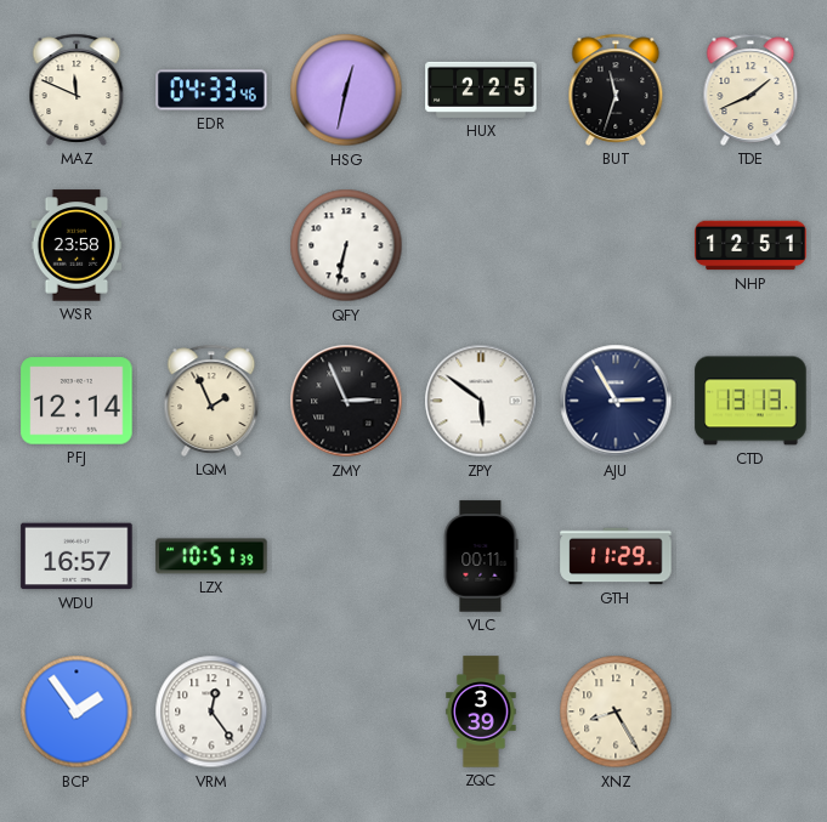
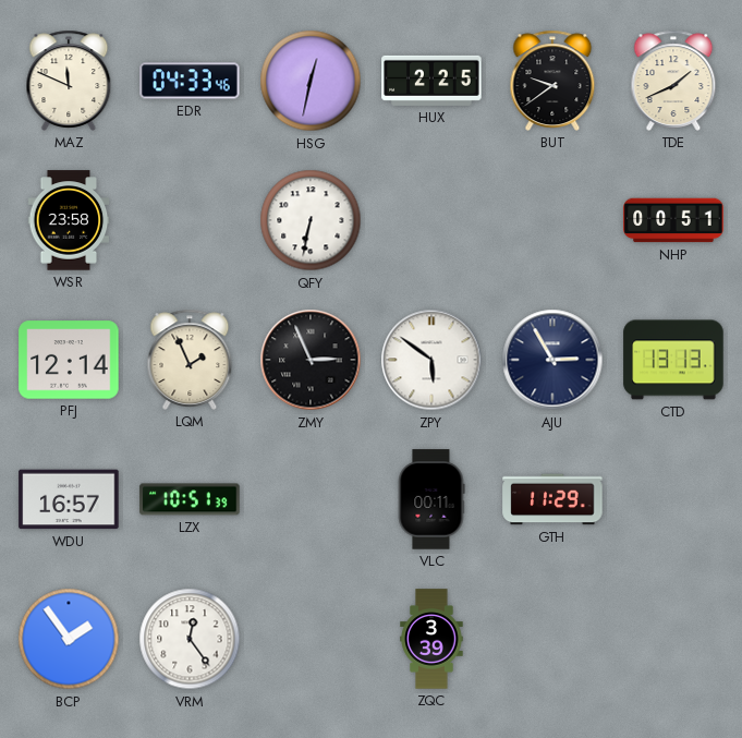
BUT: 11:33 -> 9:39 (552, 81)
NHP: 12:51 -> 00:51 (673, 220)
XNZ: 8:25 -> none (616, 712)
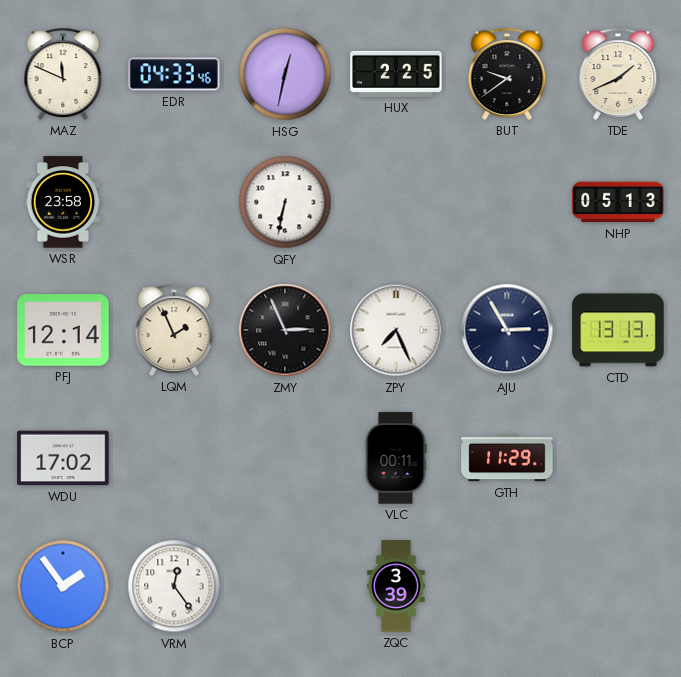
NHP: 00:51 -> 05:13 (618, 202)
ZPY: 5:51 -> 7:26 (396, 330)
WDU: 16:57 -> 17:02 (63, 458)
LZX: 10:51 -> none (190, 499)
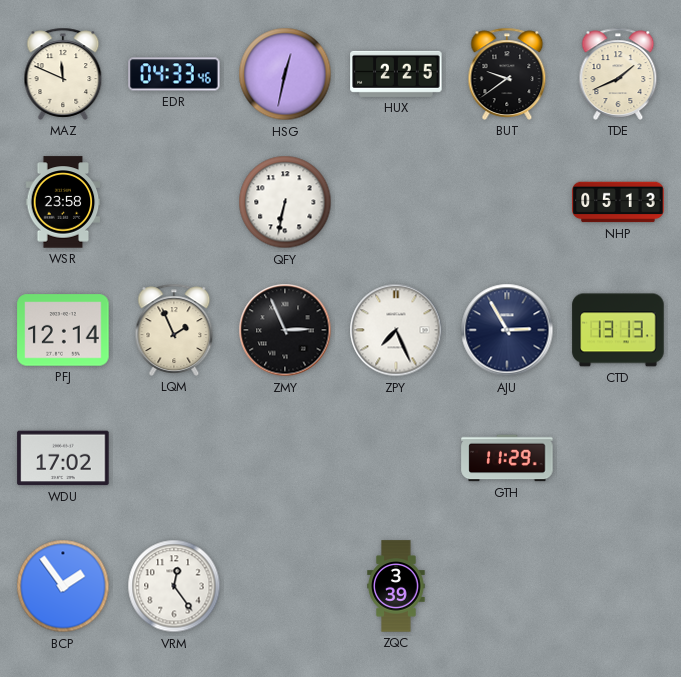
VLC: 00:11 -> none (396, 458)
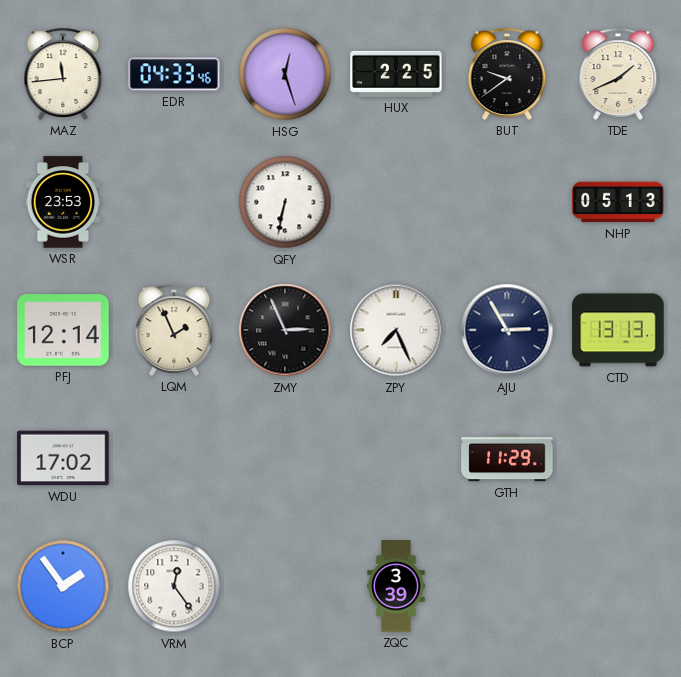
MAZ: 11:49 -> 11:44 (63, 74)
HSG: 12:32 -> 12:27 (285, 74)
WSR: 23:58 -> 23:53 (63, 202)
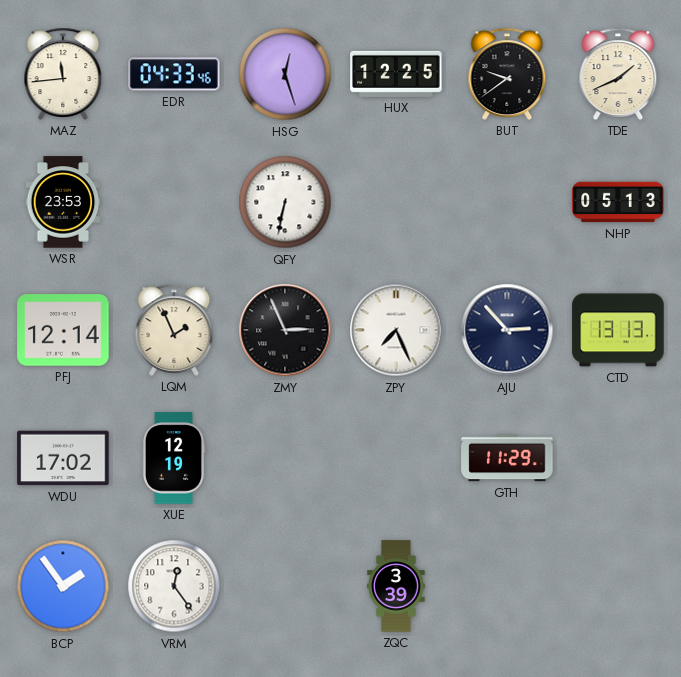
HUX: 2:25 -> 12:25 (396, 74)
AJU: 2:55 -> 2:53 (507, 330)
XUE: none -> 12:19 (174, 458)
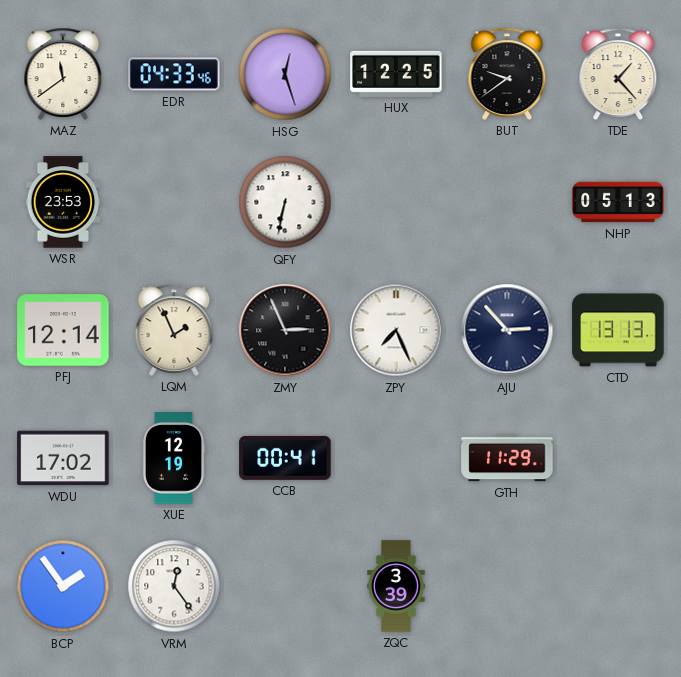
MAZ: 11:44 -> 11:39 (63, 74)
TDE: 1:41 -> 1:23 (618, 74)
CCB: none -> 00:41 (285, 458)
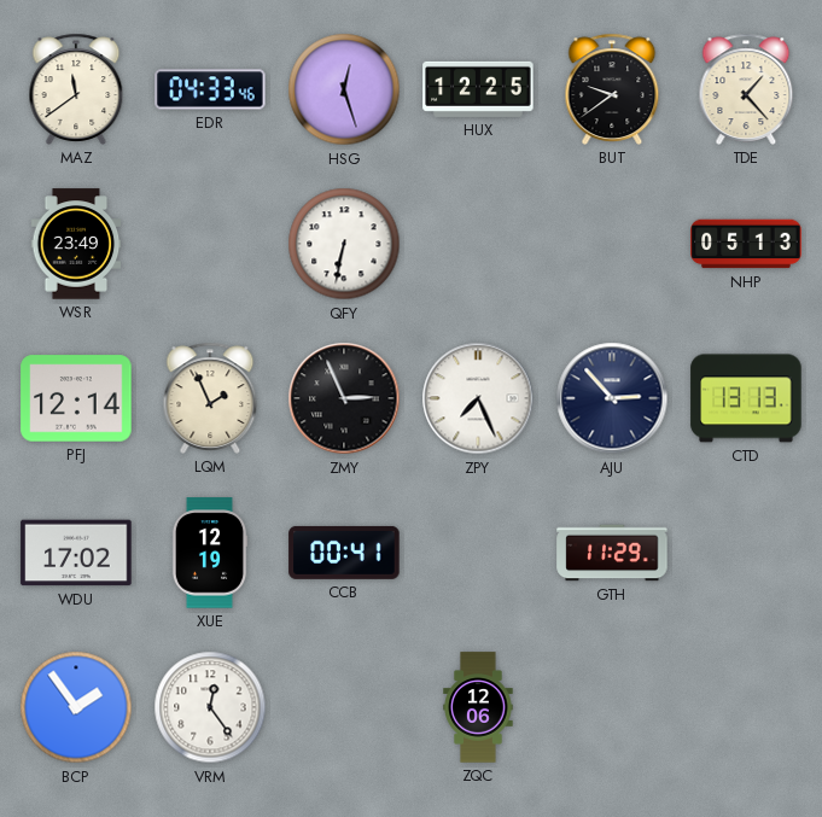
WSR: 23:53 -> 23:49 (76, 244)
ZQC: 3:39 -> 12:06 (478, 707)
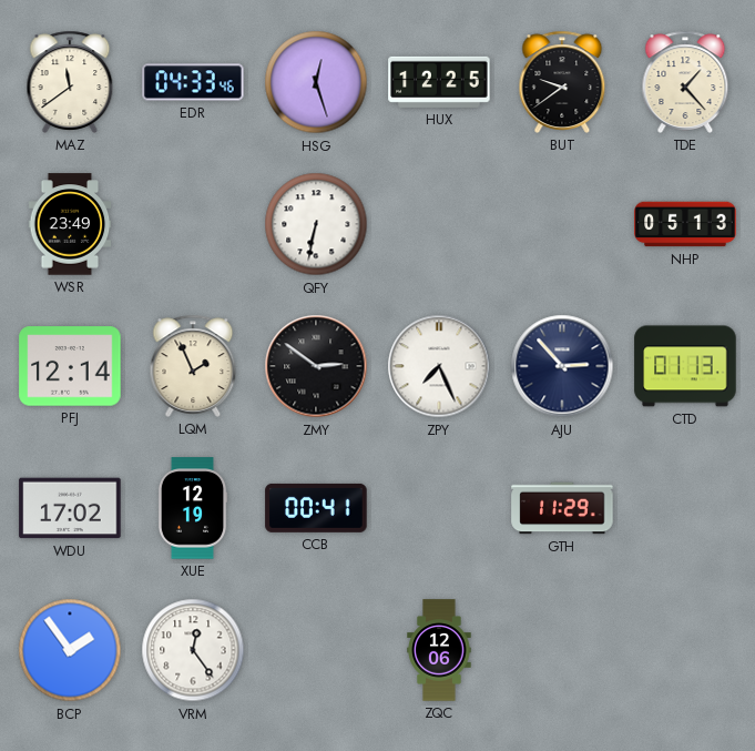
ZMY: 2:56 -> 2:51 (316, 366)
CTD: 13:13 -> 01:13 (685, 366)
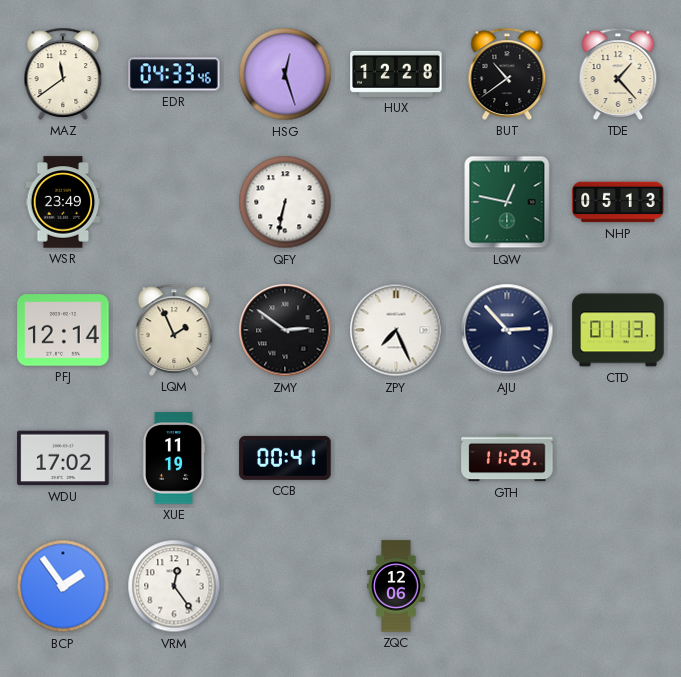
HUX: 12:25 -> 12:28 (396, 74)
BUT: 9:39 -> 10:39 (507, 74)
LQW: none -> 12:47 (507, 202)
XUE: 12:19 -> 11:19 (174, 458)
